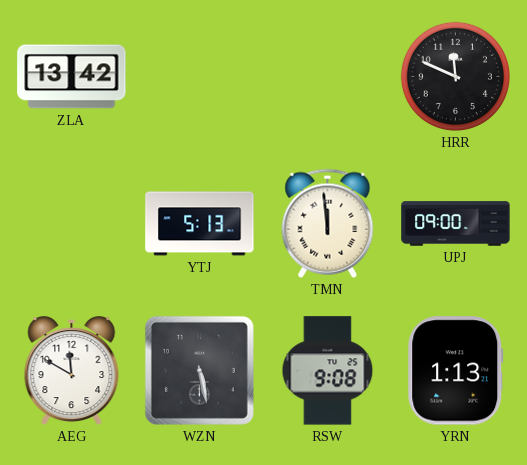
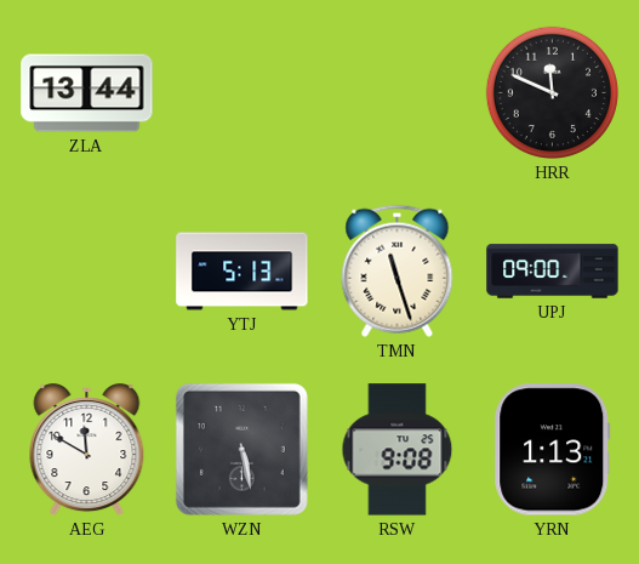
ZLA: 13:42 -> 13:44 (87, 93)
TMN: 11:59 -> 11:27 (398, 270)
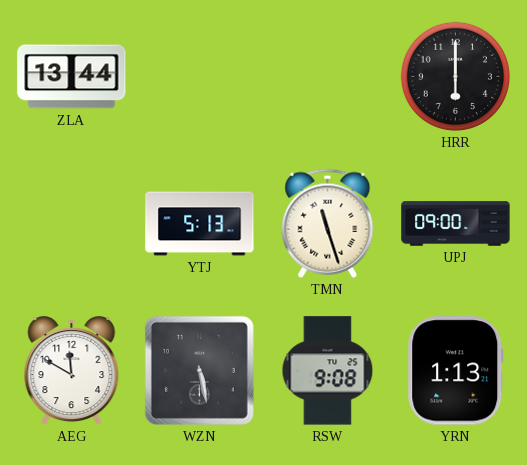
HRR: 11:49 -> 6:00 (455, 76)
